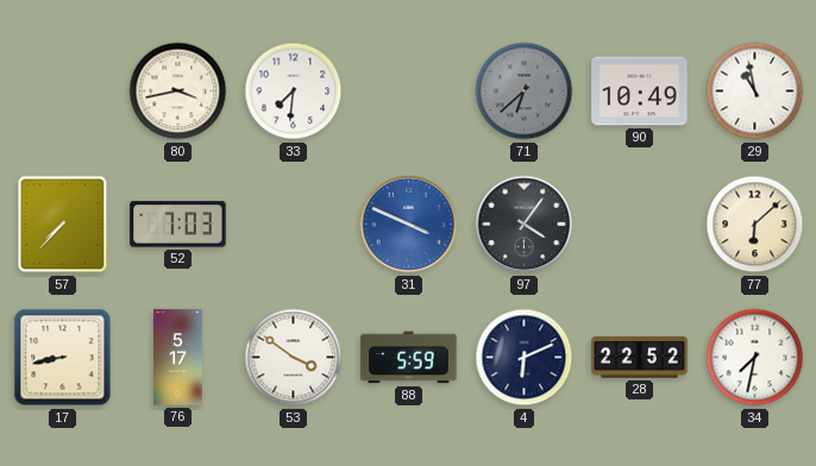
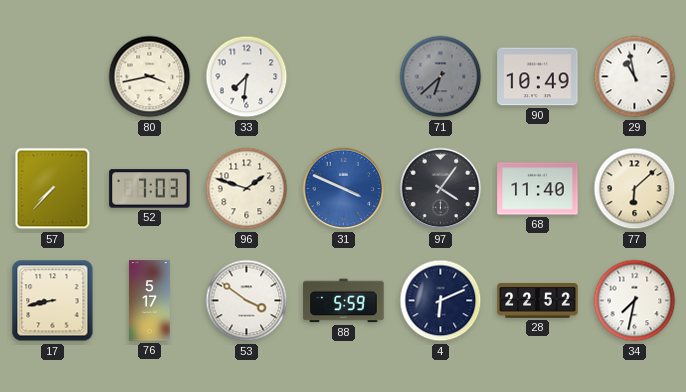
96: none -> 1:48 (247, 189)
68: none -> 11:40 (538, 189)
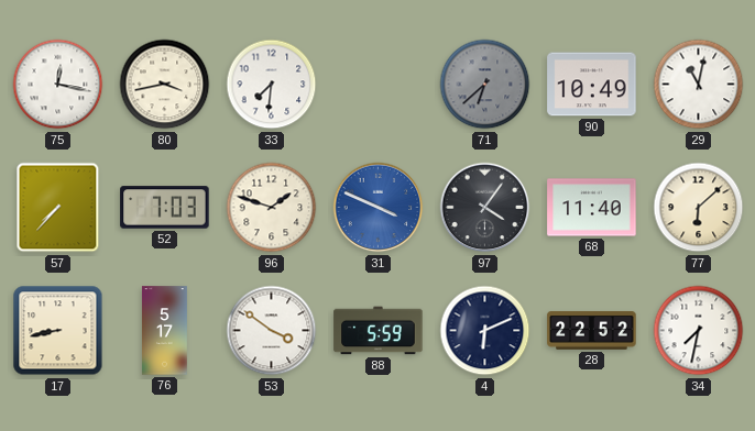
75: none -> 12:17 (58, 85)
29: 10:58 -> 11:02 (699, 85)
